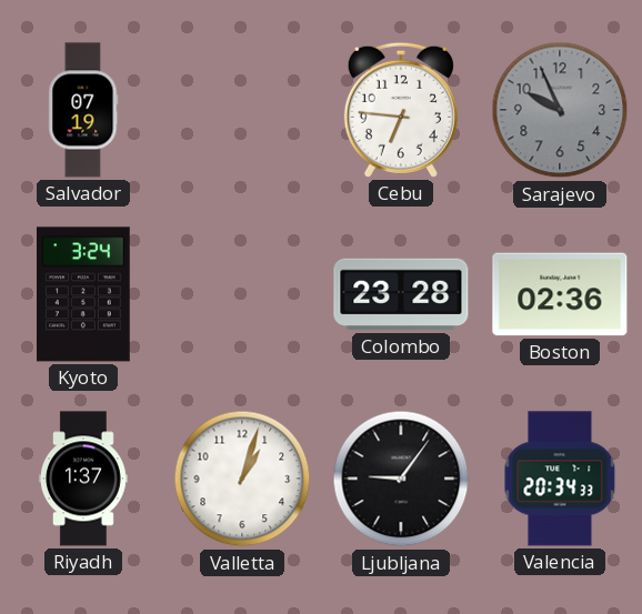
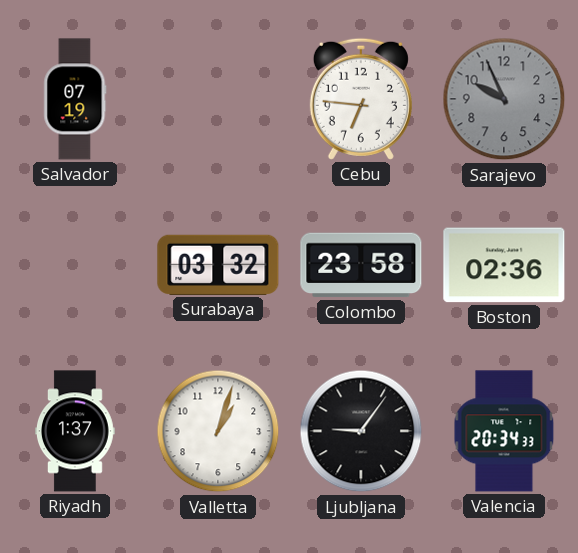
Kyoto: 3:24 -> none (84, 294)
Surabaya: none -> 03:32 (218, 265)
Colombo: 23:28 -> 23:58 (361, 265)
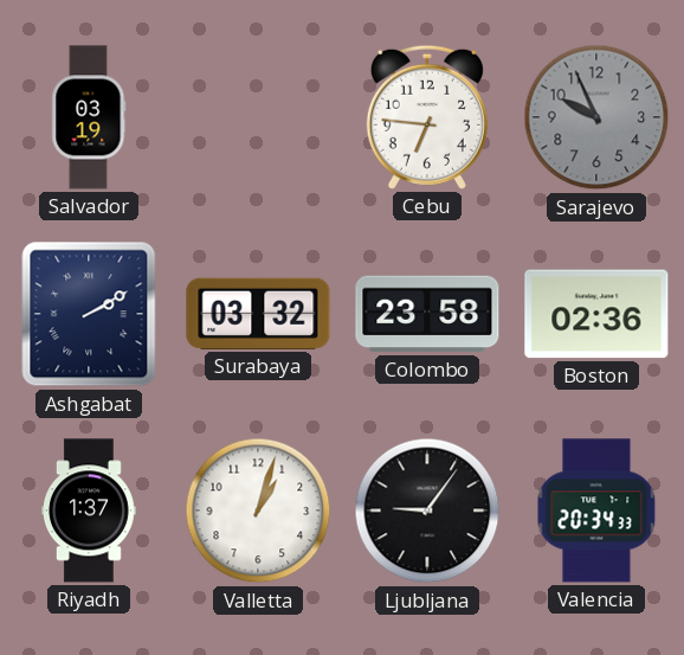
Salvador: 07:19 -> 03:19 (89, 117)
Ashgabat: none -> 2:10 (89, 314)
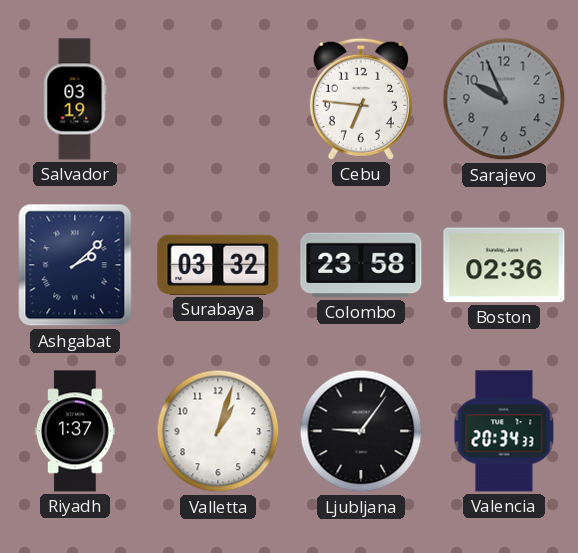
Ashgabat: 2:10 -> 2:08 (75, 265)
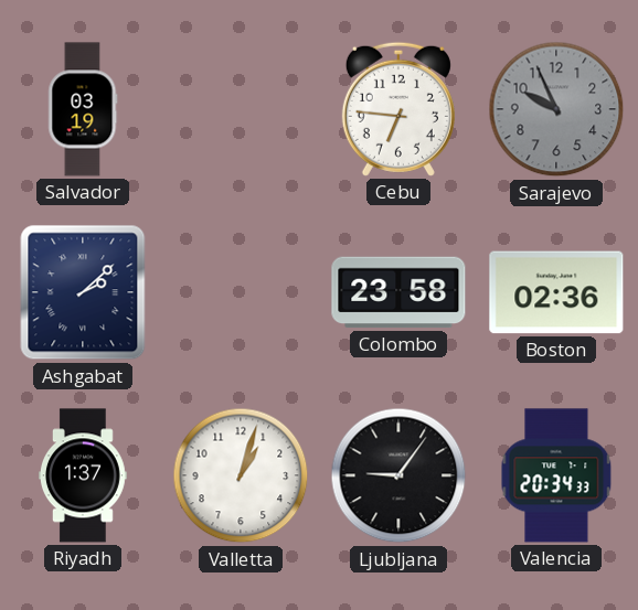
Surabaya: 03:32 -> none (218, 265)
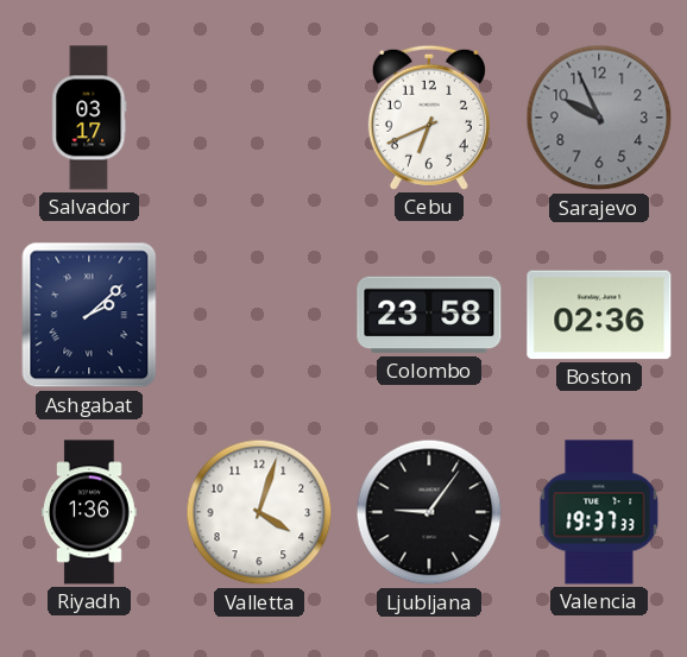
Salvador: 03:19 -> 03:17 (89, 118)
Cebu: 6:46 -> 6:41 (429, 118)
Riyadh: 1:37 -> 1:36 (90, 512)
Valletta: 1:03 -> 4:03 (259, 512)
Valencia: 20:34 -> 19:37 (599, 512)
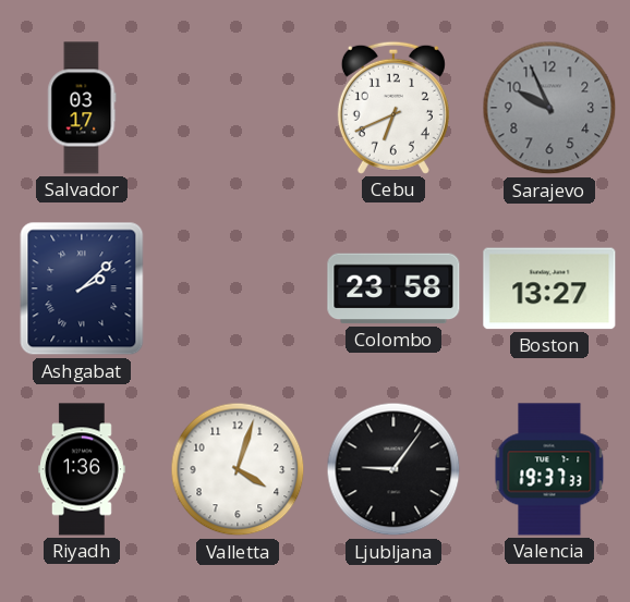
Boston: 02:36 -> 13:27 (549, 288)
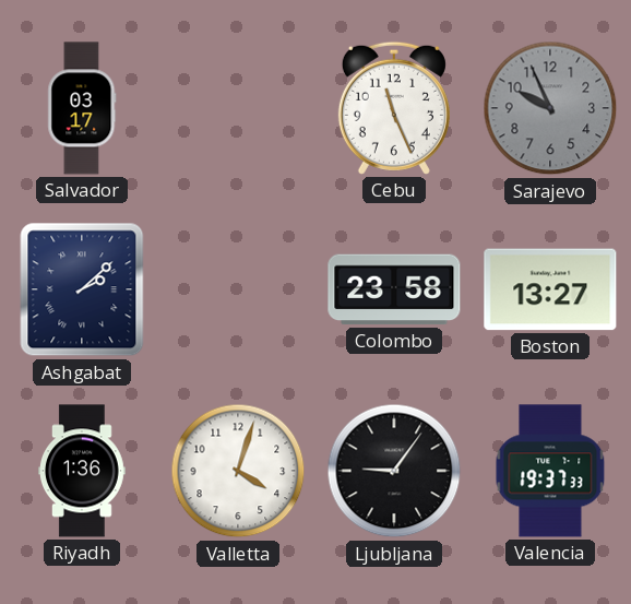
Cebu: 6:41 -> 11:26 (394, 108)
